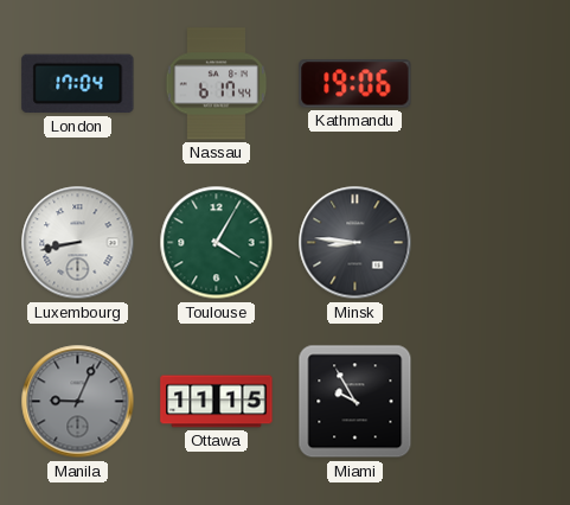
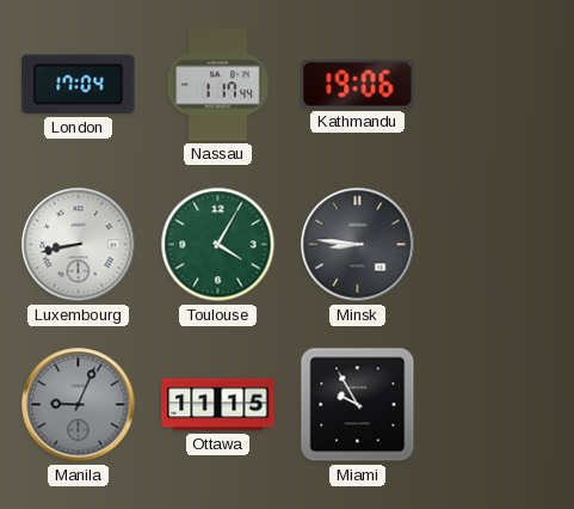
Nassau: 6:17 -> 1:17 (218, 85)
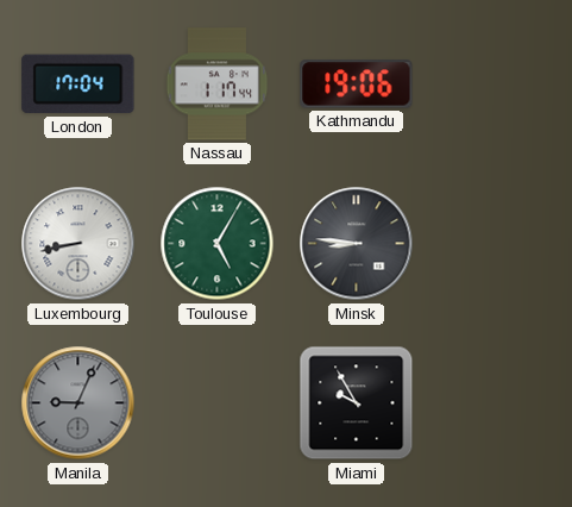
Toulouse: 4:05 -> 5:05 (218, 244)
Ottawa: 11:15 -> none (218, 405)
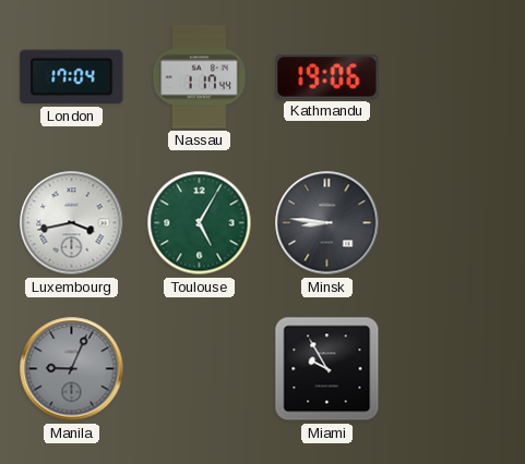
Luxembourg: 8:43 -> 3:43 (72, 223)
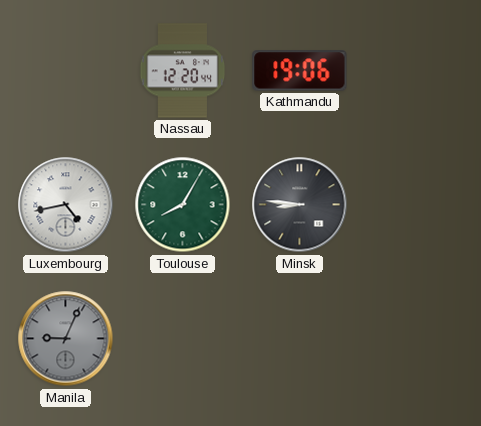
London: 17:04 -> none (72, 77)
Nassau: 1:17 -> 12:20 (183, 71)
Luxembourg: 3:43 -> 4:43 (66, 205)
Toulouse: 5:05 -> 8:05 (183, 205)
Miami: 9:55 -> none (327, 369)
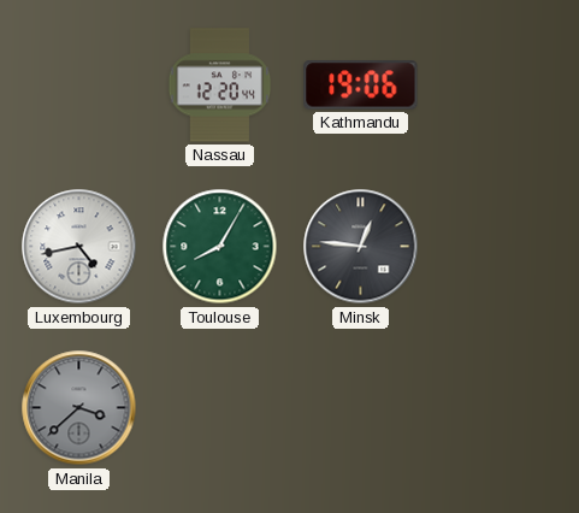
Minsk: 8:46 -> 12:46 (361, 247)
Manila: 9:04 -> 3:38 (79, 408)
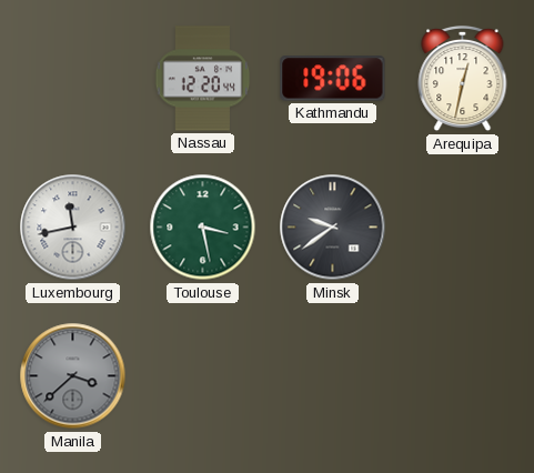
Arequipa: none -> 12:32 (463, 79)
Luxembourg: 4:43 -> 11:43 (73, 228)
Toulouse: 8:05 -> 3:28 (203, 228)
Minsk: 12:46 -> 9:39 (333, 228)
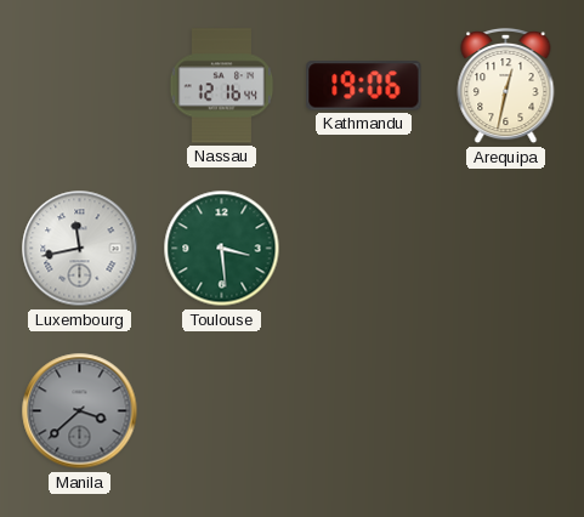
Nassau: 12:20 -> 12:16 (222, 86)
Toulouse: 3:28 -> 3:29 (222, 249)
Minsk: 9:39 -> none (333, 228)
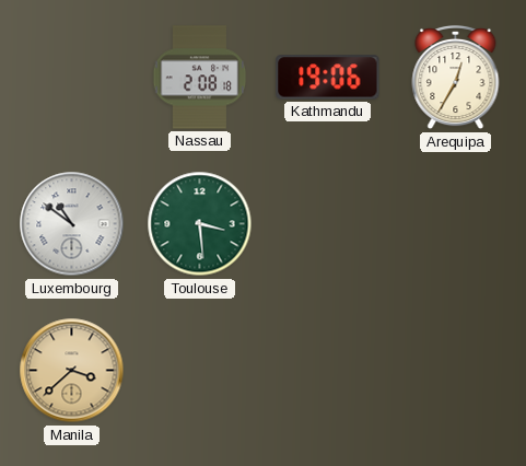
Nassau: 12:16 -> 2:08 (200, 78)
Arequipa: 12:32 -> 12:35 (456, 78)
Luxembourg: 11:43 -> 10:51 (72, 224)
Manila dial: grey -> champagne (72, 371)
